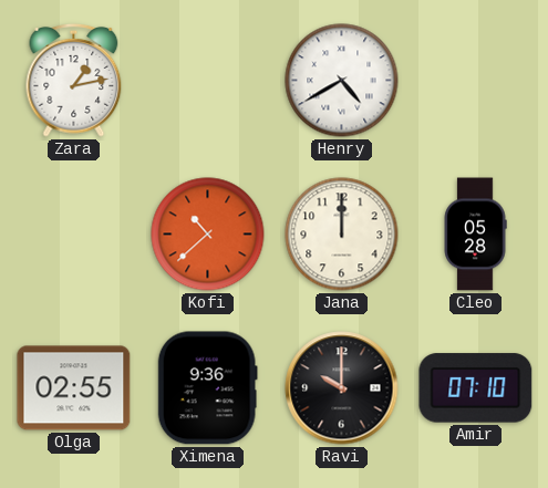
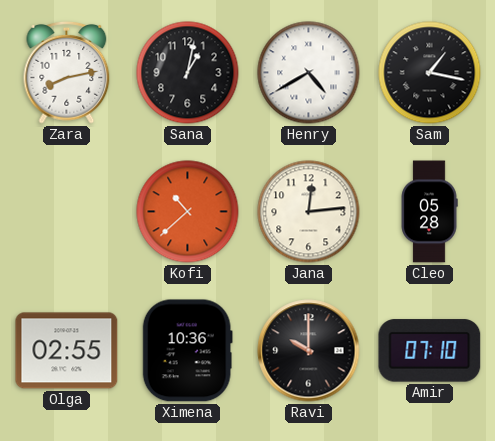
Zara: 1:13 -> 8:13 (67, 73)
Sana: none -> 1:02 (188, 73)
Sam: none -> 1:17 (430, 73)
Jana: 12:00 -> 12:14 (309, 212)
Ximena: 9:36 -> 10:36 (187, 351)
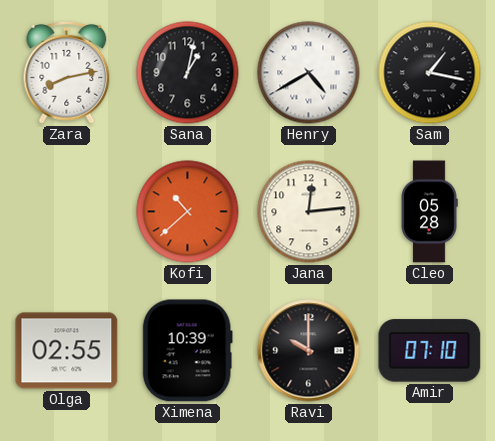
Ximena: 10:36 -> 10:39 (187, 351)
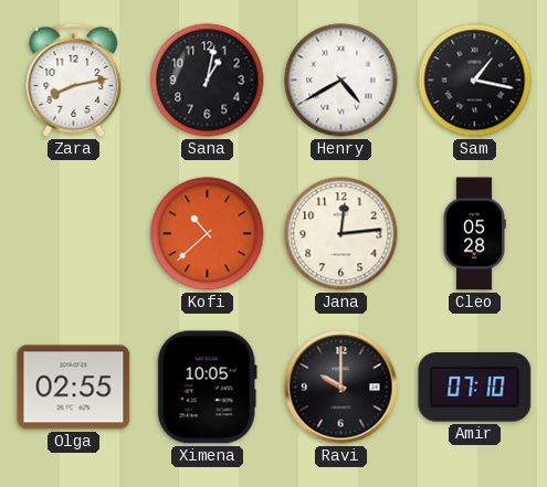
Ximena: 10:39 -> 10:05 (207, 388)
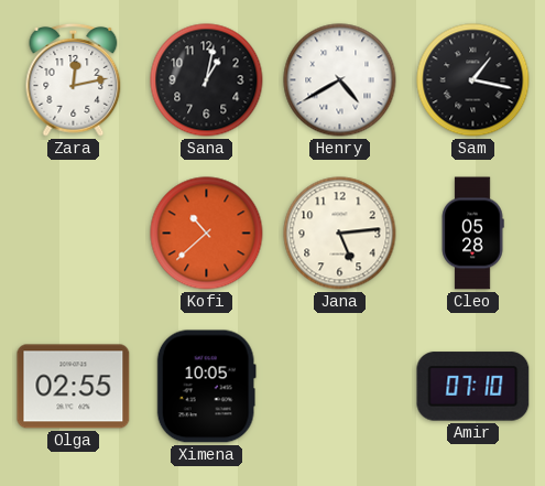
Zara: 8:13 -> 12:13 (74, 80)
Jana: 12:14 -> 5:14 (340, 234)
Ravi: 10:00 -> none (341, 388)
